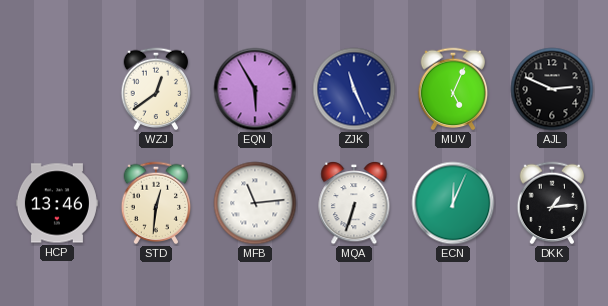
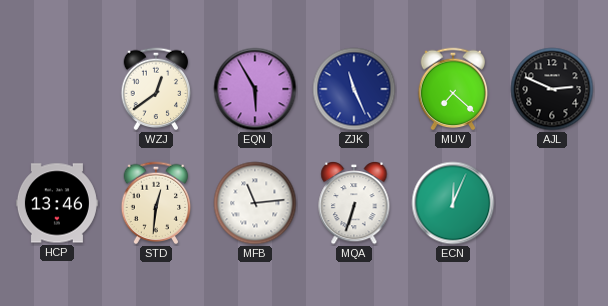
MUV: 5:04 -> 7:22 (453, 89)
DKK: 1:14 -> none (552, 203)
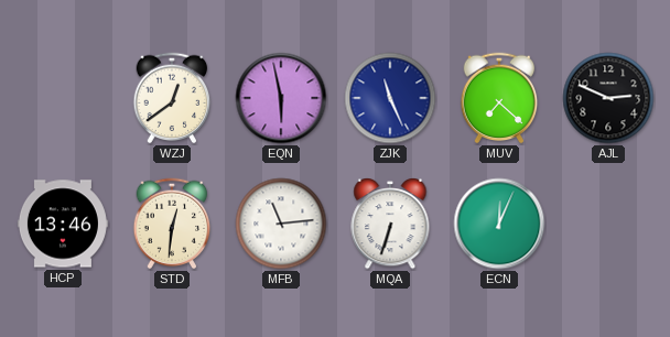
EQN: 5:55 -> 5:58 (281, 98)
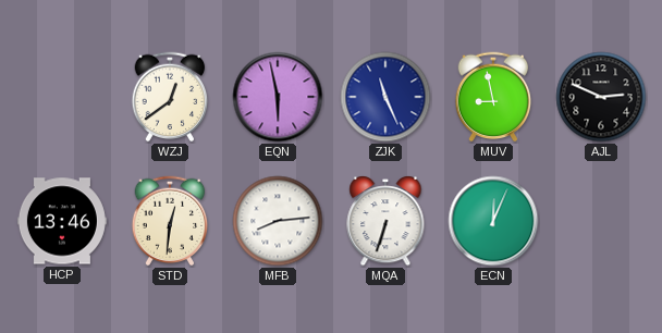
MUV: 7:22 -> 8:58 (493, 97)
MFB: 11:14 -> 8:14 (278, 221)
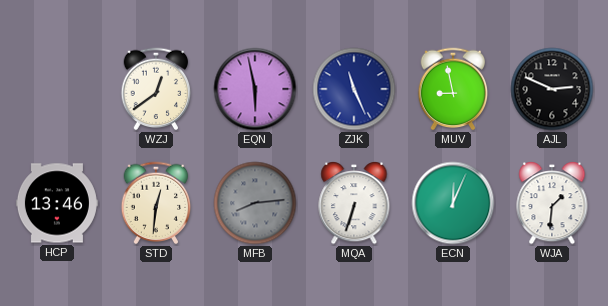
MFB dial: white -> grey (255, 203)
WJA: none -> 1:31 (552, 204)
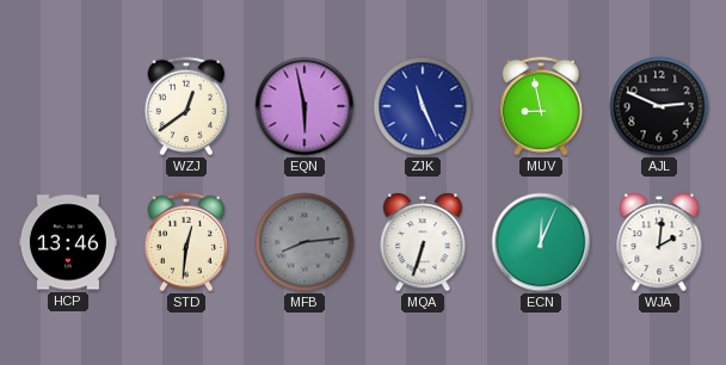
WJA: 1:31 -> 2:01 (659, 243)
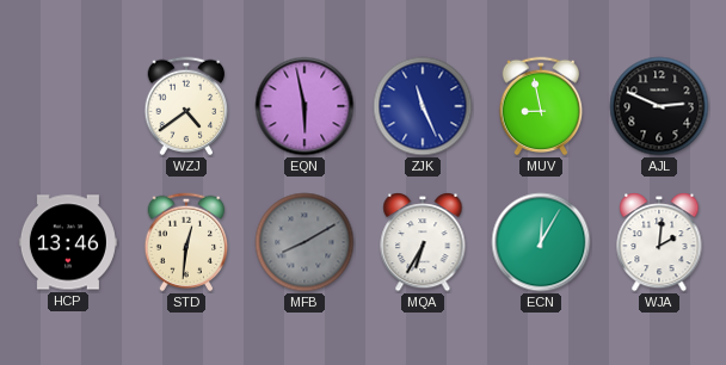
WZJ: 12:39 -> 4:39 (186, 106)
MFB: 8:14 -> 8:10 (304, 242)
MQA: 6:33 -> 6:35 (423, 243)
ECN: 12:04 -> 12:05 (541, 242)
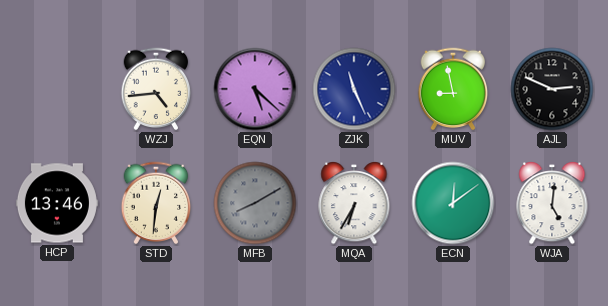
WZJ: 4:39 -> 4:44 (156, 89)
EQN: 5:58 -> 5:22 (255, 89)
ECN: 12:05 -> 12:09 (453, 203)
WJA: 2:01 -> 5:01 (552, 204)
